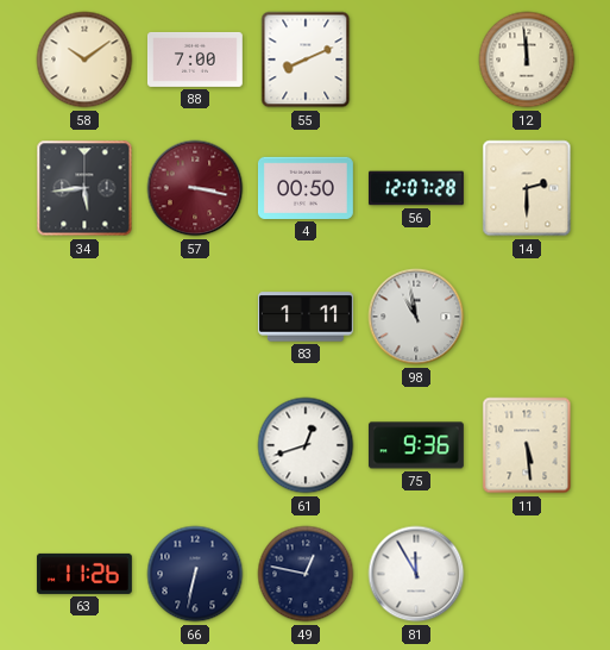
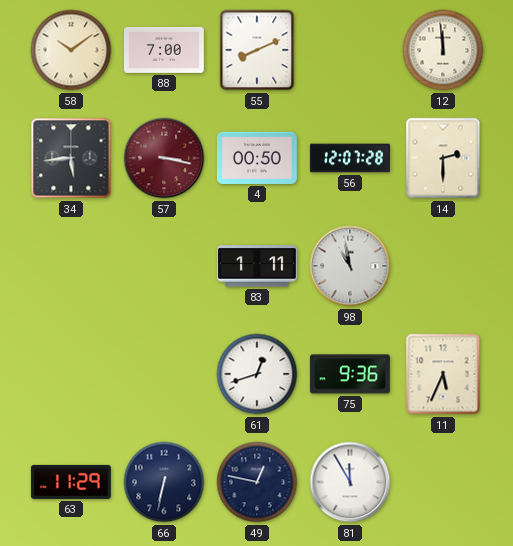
11: 5:29 -> 5:34 (443, 374)
63: 11:26 -> 11:29 (71, 482)
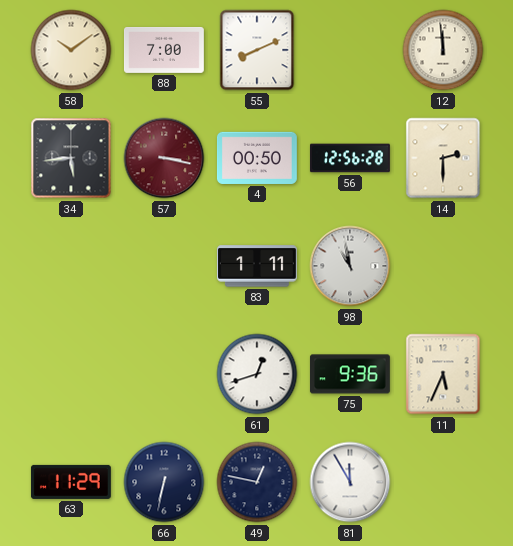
56: 12:07 -> 12:56 (350, 158)
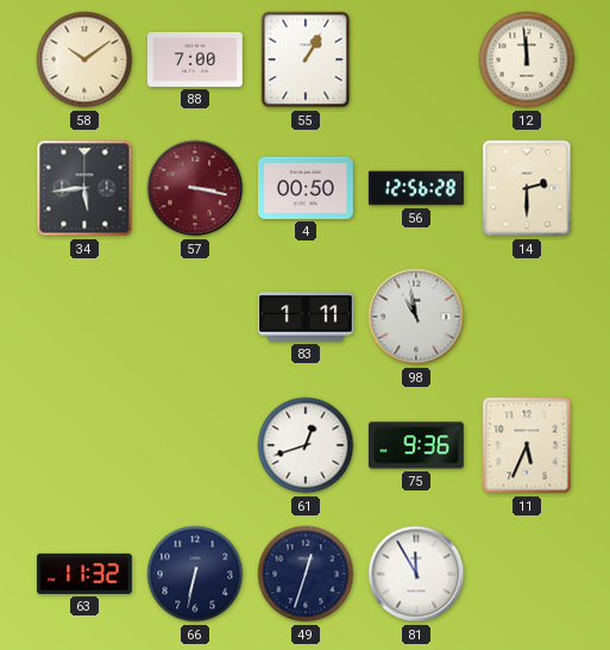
55: 8:11 -> 1:05 (306, 60)
63: 11:29 -> 11:32 (84, 574)
49: 12:47 -> 12:33 (306, 574)
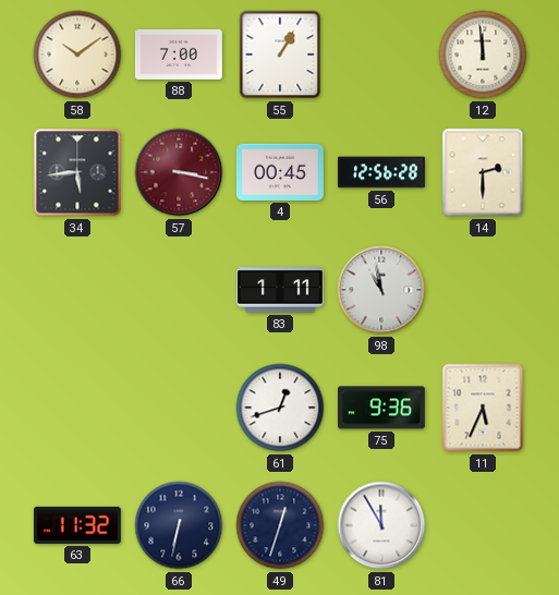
4: 00:50 -> 00:45 (280, 172)
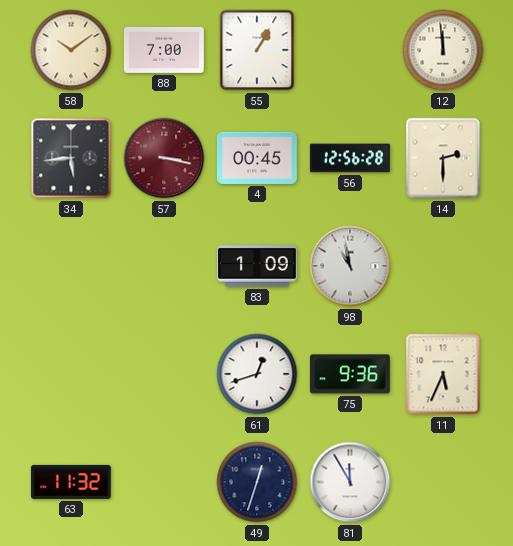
83: 1:11 -> 1:09 (257, 266)
66: 6:32 -> none (179, 525)
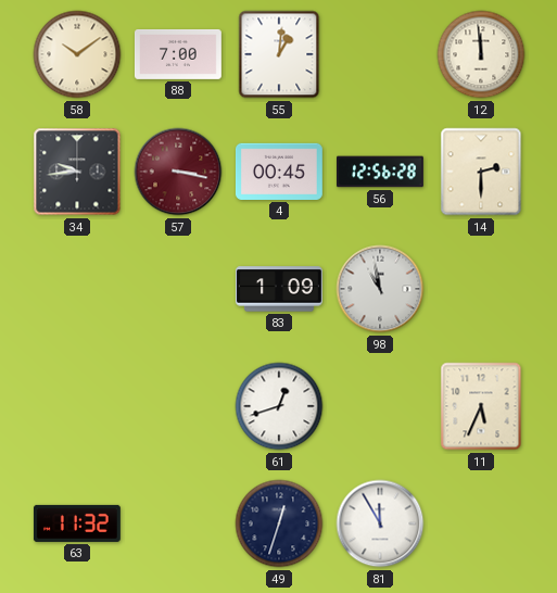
55: 1:05 -> 1:01 (279, 54)
34: 5:44 -> 9:44 (77, 172)
75: 9:36 -> none (350, 374)
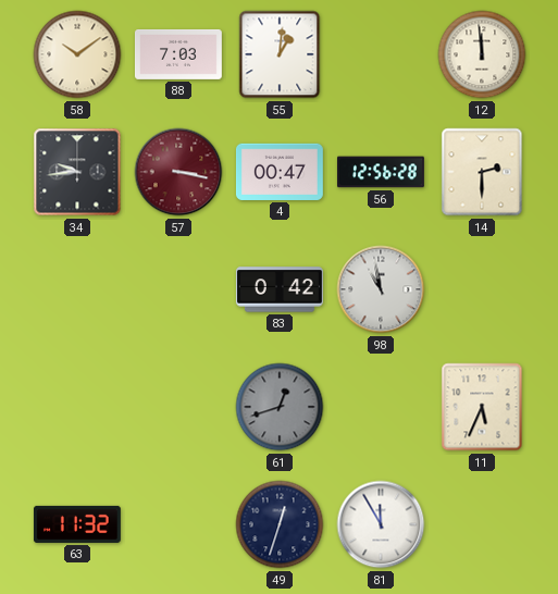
88: 7:00 -> 7:03 (178, 54)
4: 00:45 -> 00:47 (280, 172)
83: 1:09 -> 0:42 (280, 289)
61 dial: white -> grey (280, 407)
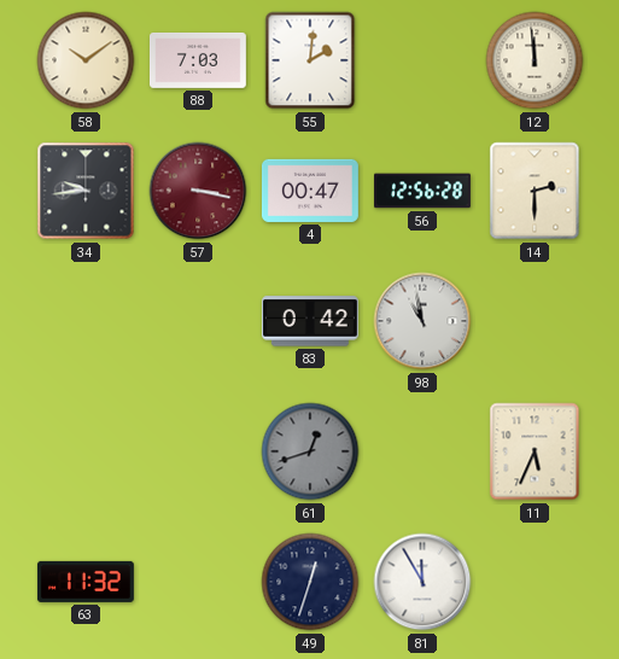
55: 1:01 -> 2:01 (310, 60)
